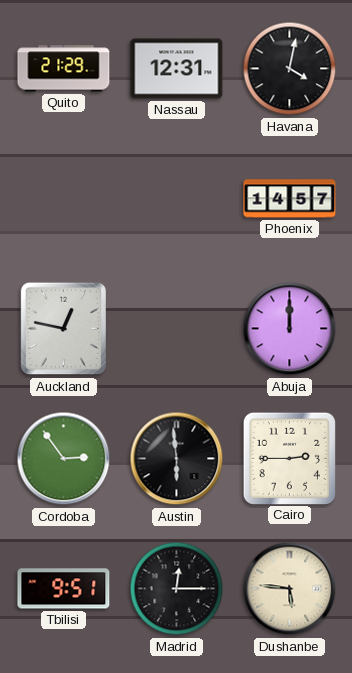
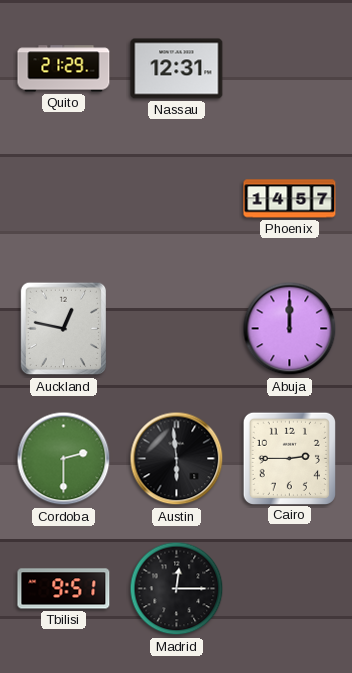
Havana: 4:02 -> none (290, 69)
Cordoba: 2:54 -> 2:30 (64, 459)
Dushanbe: 5:46 -> none (290, 589)
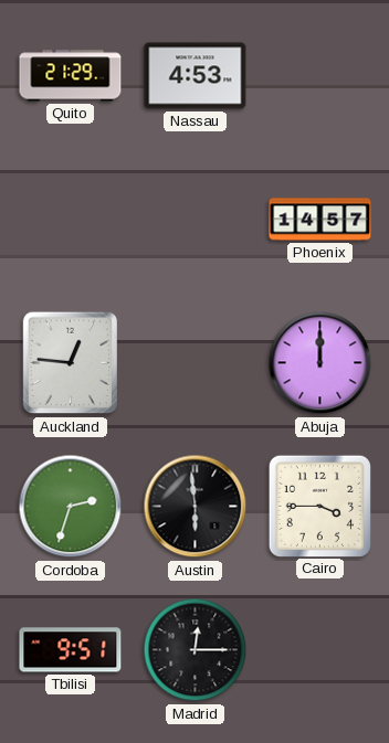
Nassau: 12:31 -> 4:53 (196, 76)
Auckland: 12:47 -> 12:46 (70, 363)
Cordoba: 2:30 -> 2:33 (71, 507)
Cairo: 2:45 -> 3:45 (319, 506)
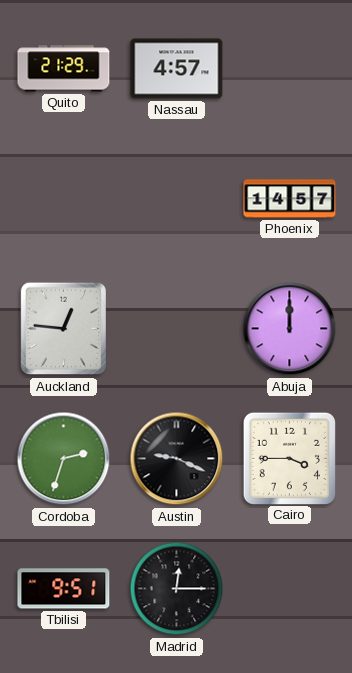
Nassau: 4:53 -> 4:57 (177, 69)
Austin: 5:59 -> 9:19 (177, 459)
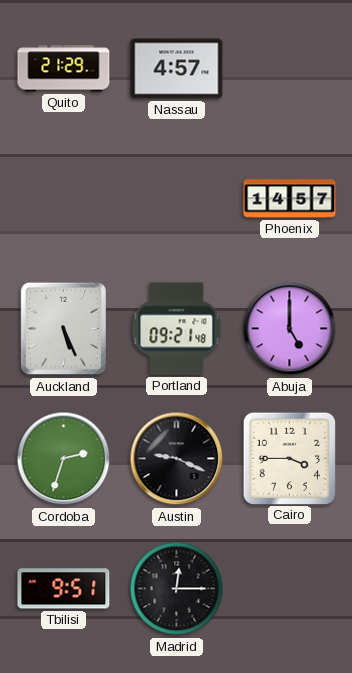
Auckland: 12:46 -> 5:26 (63, 329)
Portland: none -> 09:21 (177, 329)
Abuja: 12:00 -> 5:00 (290, 329)
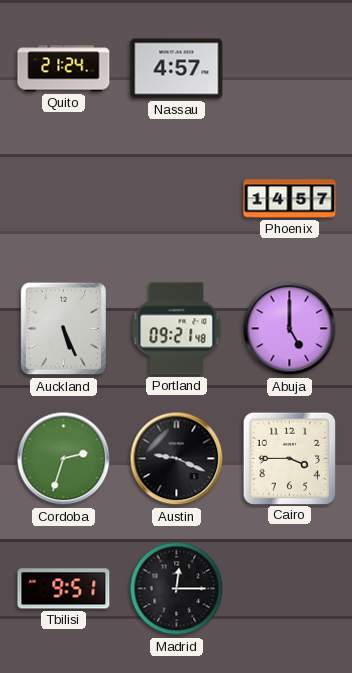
Quito: 21:29 -> 21:24 (64, 69)
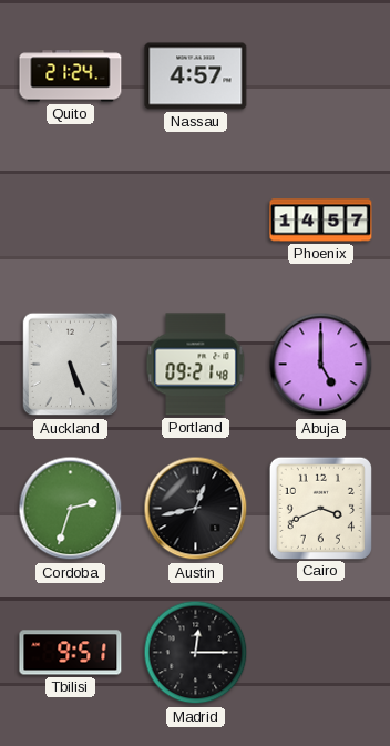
Austin: 9:19 -> 12:43 (196, 509)
Cairo: 3:45 -> 3:41 (320, 508)
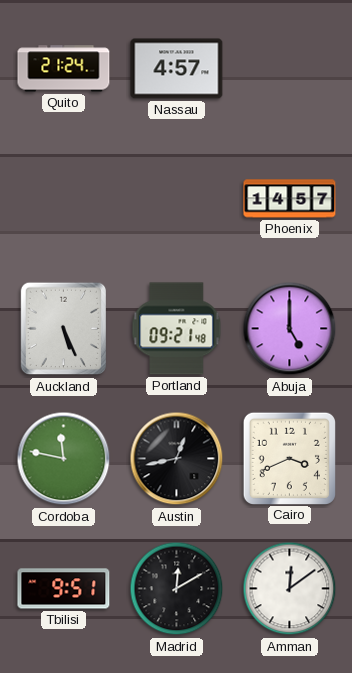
Cordoba: 2:33 -> 11:47 (64, 459)
Madrid: 12:15 -> 12:10 (177, 589)
Amman: none -> 12:09 (290, 589)
